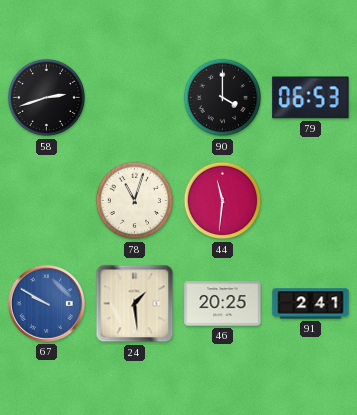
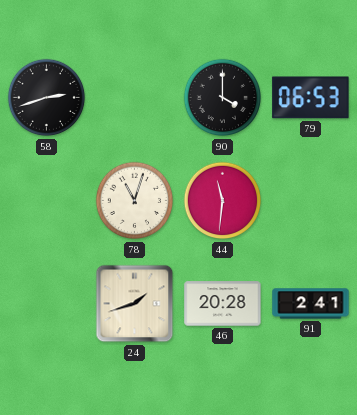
67: 9:50 -> none (46, 303)
24: 1:29 -> 1:42 (135, 304)
46: 20:25 -> 20:28 (223, 304)
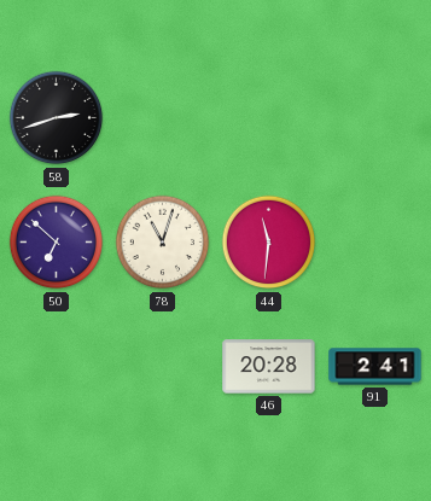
90: 4:00 -> none (223, 98)
79: 06:53 -> none (311, 98)
50: none -> 6:52 (57, 243)
24: 1:42 -> none (135, 304)
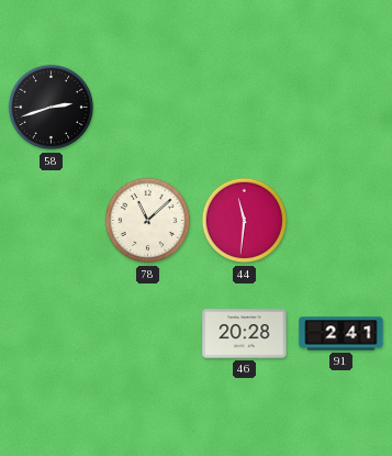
50: 6:52 -> none (57, 243)
78: 11:03 -> 11:08 (148, 221)
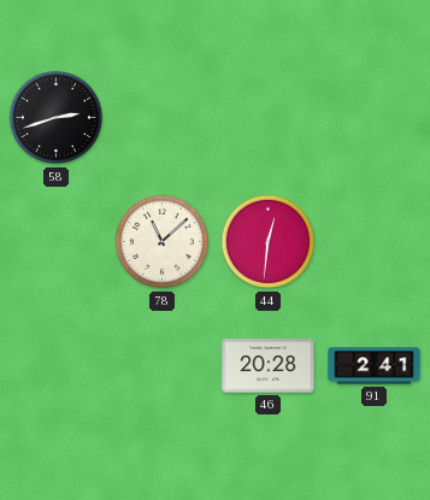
44: 11:31 -> 12:31 (269, 242)
